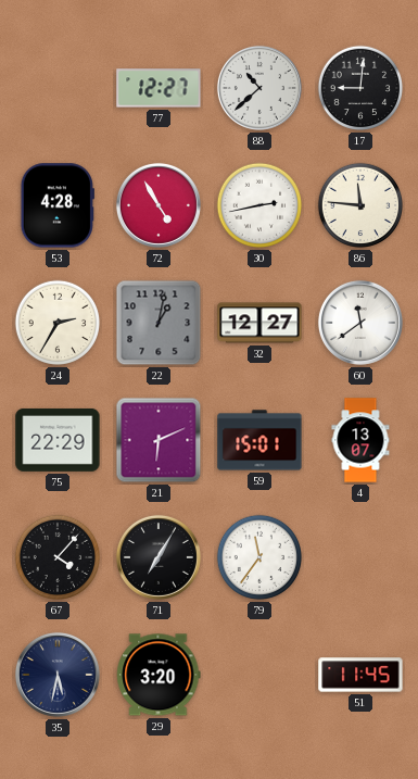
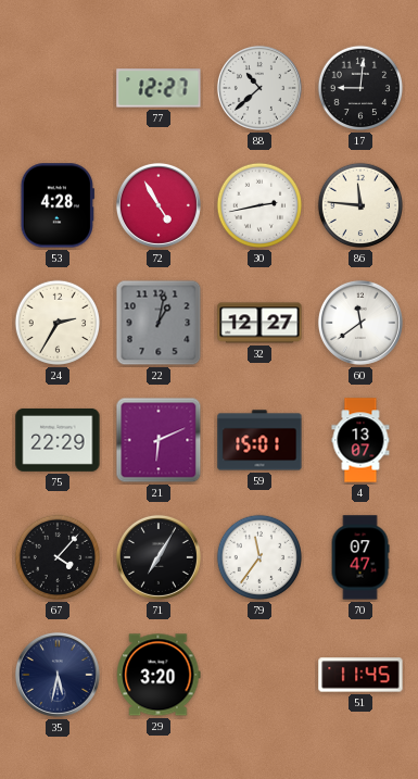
70: none -> 07:47 (360, 557)
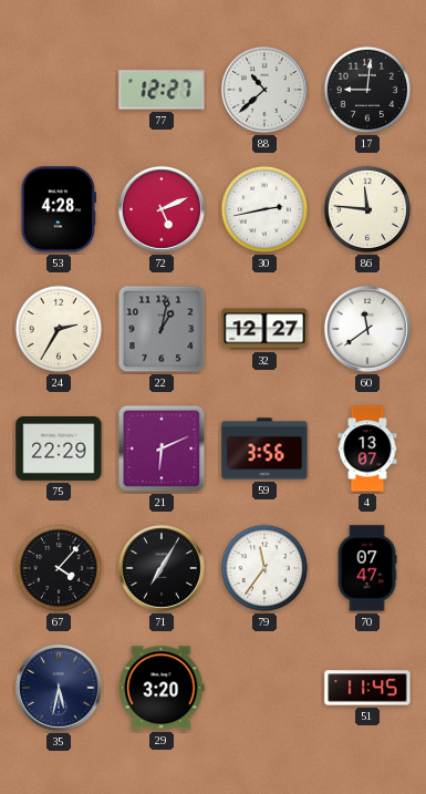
72: 4:55 -> 5:11 (162, 209)
59: 15:01 -> 3:56 (264, 448)
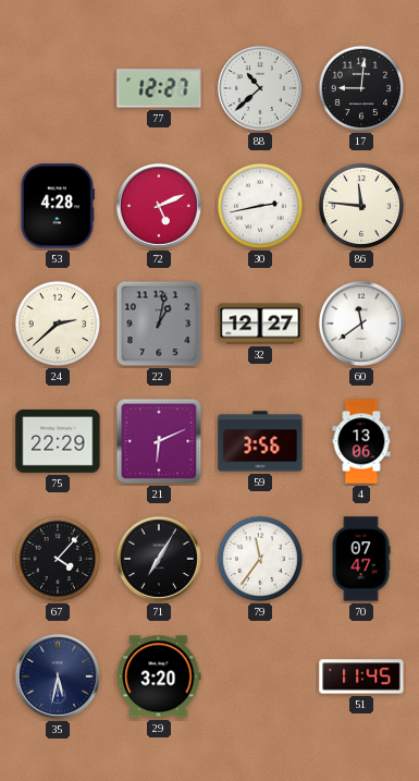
24: 2:35 -> 2:38 (58, 324)
4: 13:07 -> 13:06 (361, 441)
